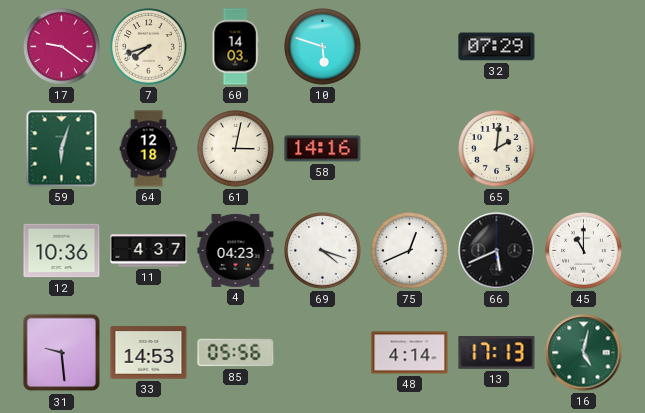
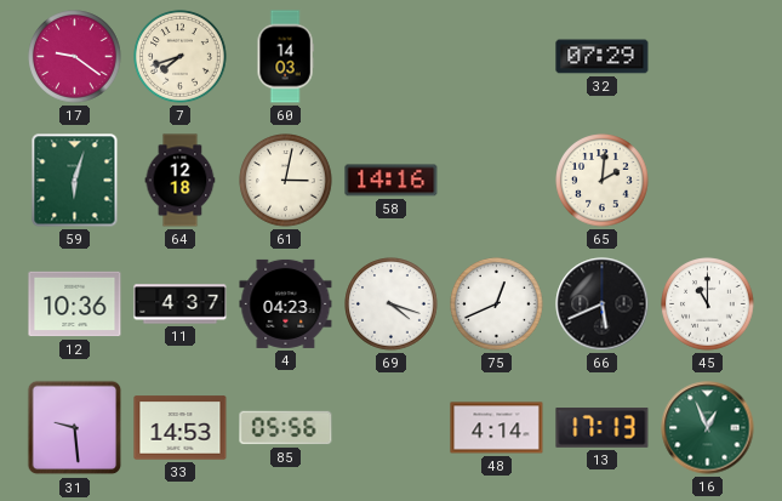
10: 5:48 -> none (323, 47)
16: 5:02 -> 12:56 (708, 428)
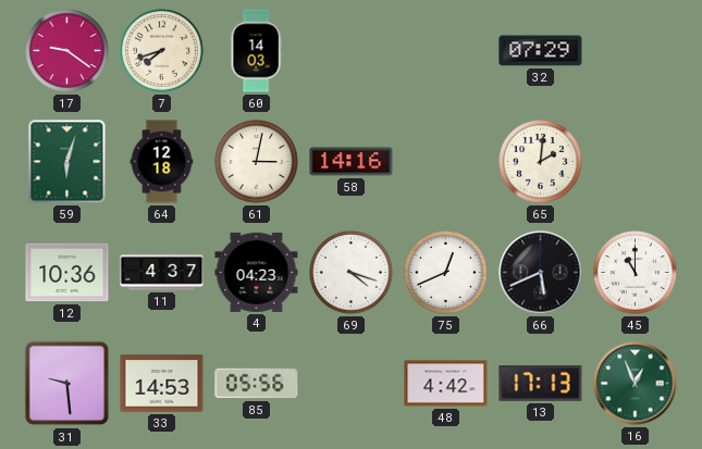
48: 4:14 -> 4:42 (446, 384)
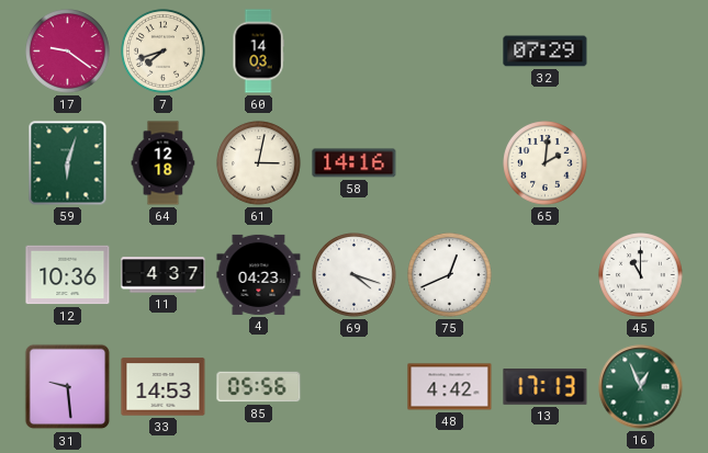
66: 5:41 -> none (541, 273)
